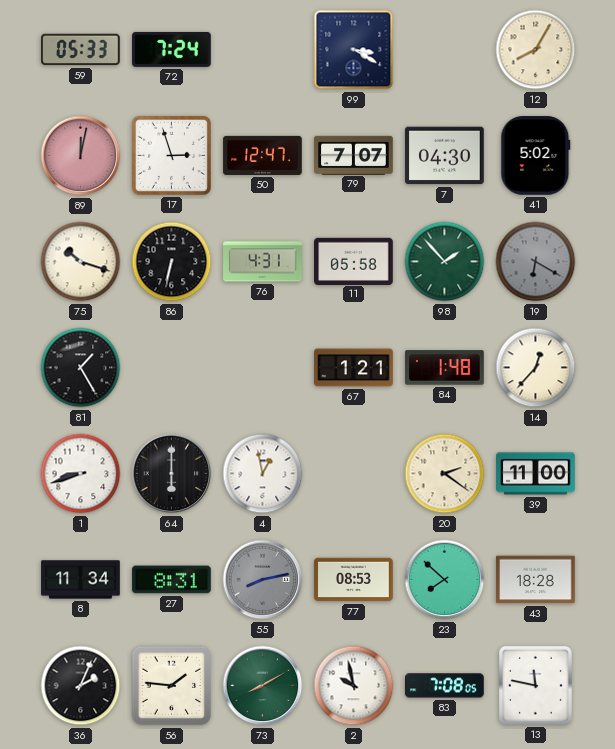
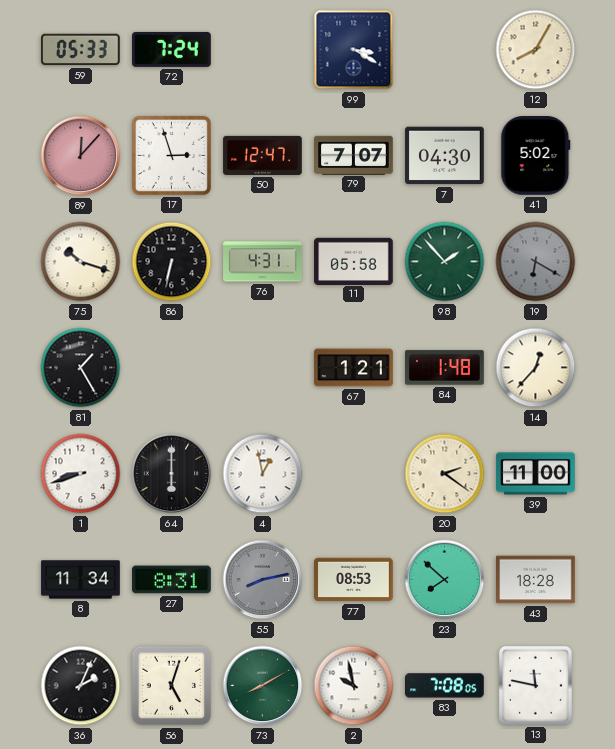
89: 12:02 -> 12:07 (81, 156)
56: 1:46 -> 5:03 (172, 686)
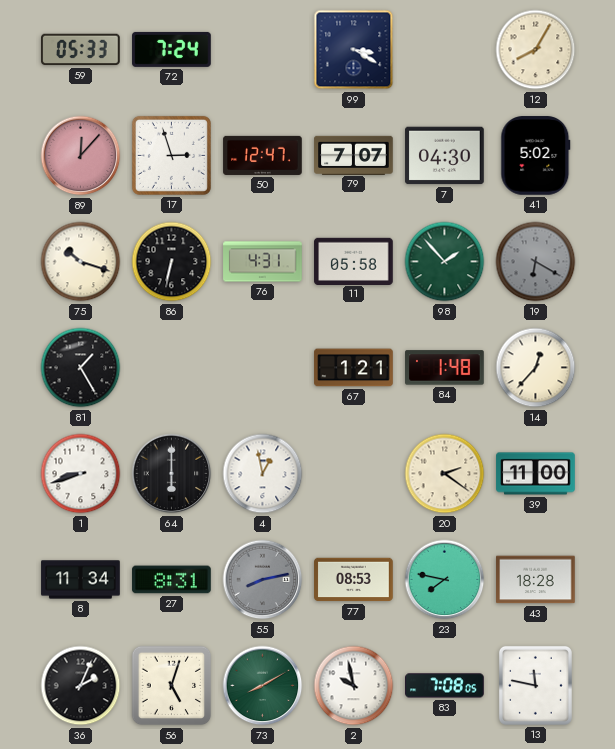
23: 7:52 -> 7:47 (445, 580)
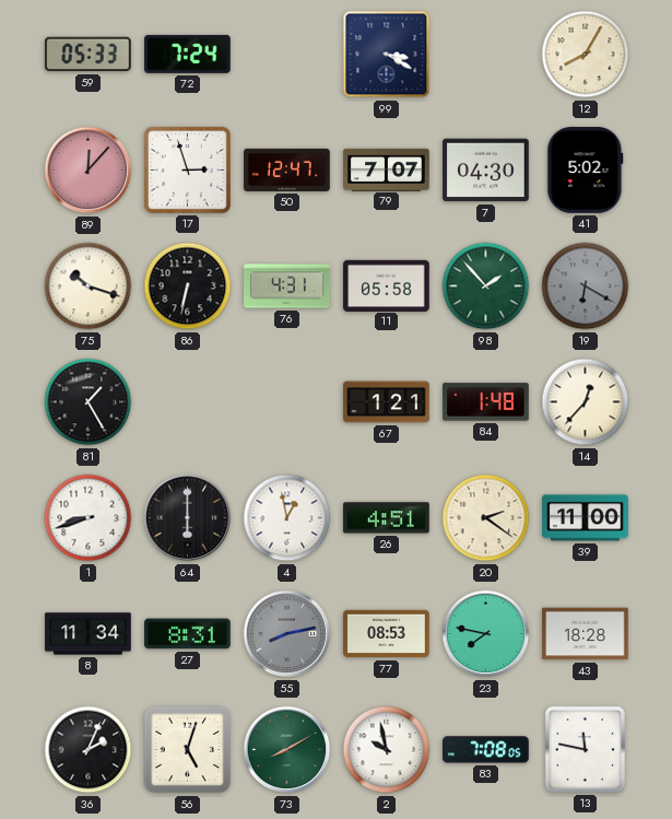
26: none -> 4:51 (387, 518)
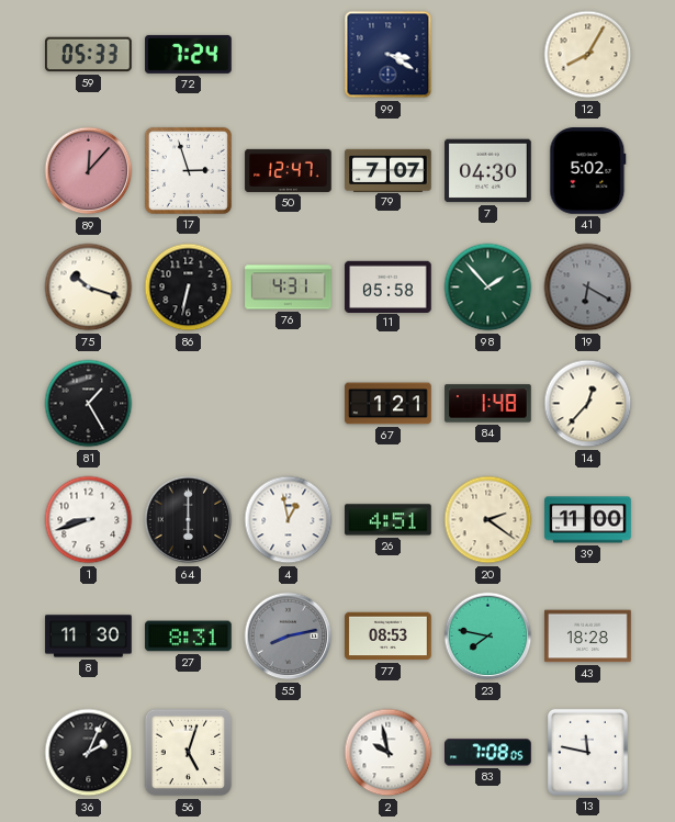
8: 11:34 -> 11:30 (89, 637)
73: 8:10 -> none (287, 750)
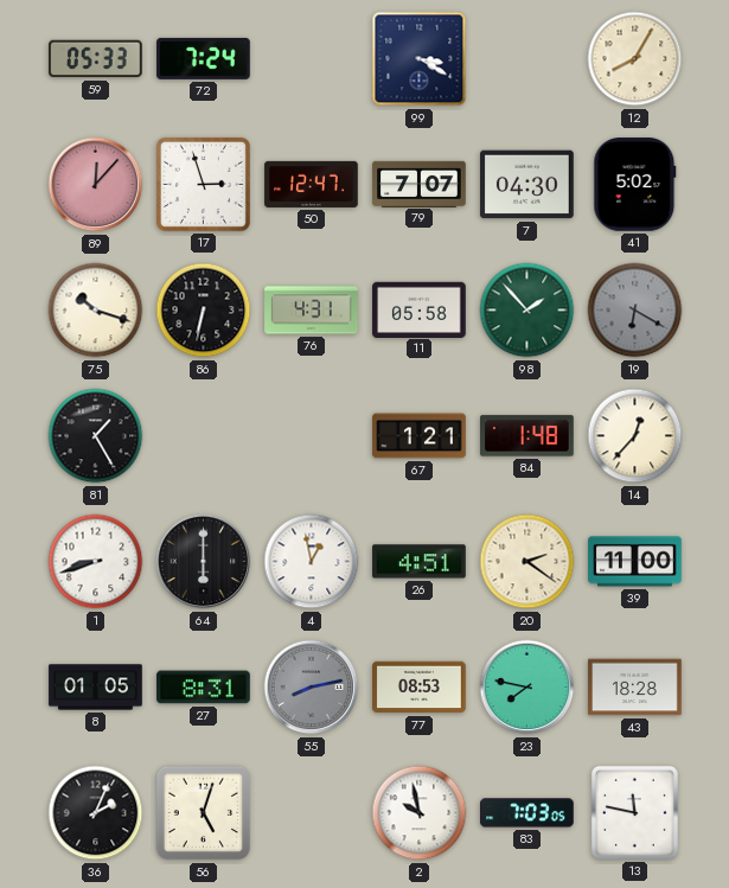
8: 11:30 -> 01:05 (96, 688)
83: 7:08 -> 7:03 (527, 813)
